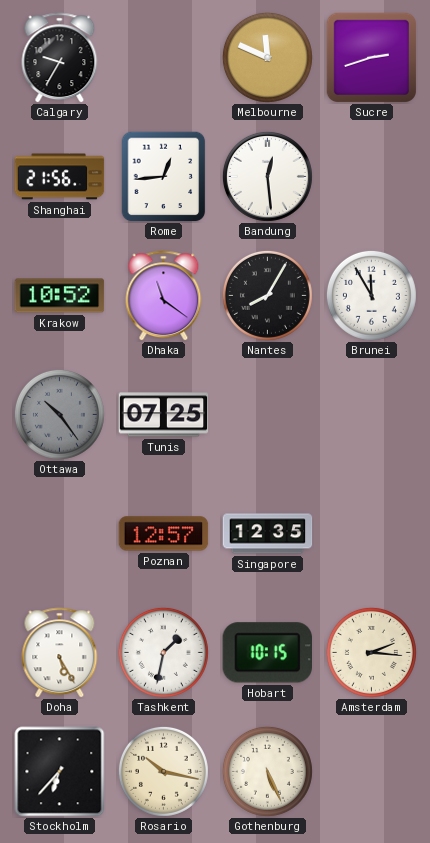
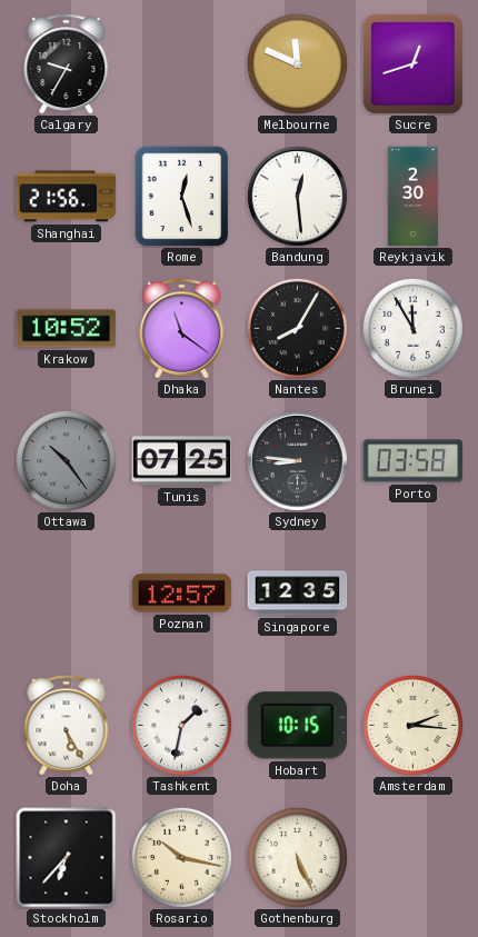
Sucre: 2:42 -> 12:42 (412, 63)
Rome: 12:44 -> 12:27 (182, 197)
Reykjavik: none -> 2:30 (414, 197)
Sydney: none -> 8:46 (297, 460)
Porto: none -> 03:58 (414, 461)
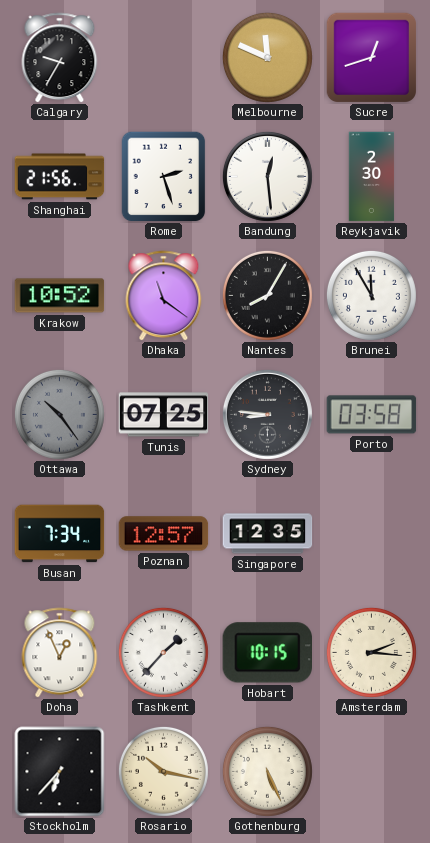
Rome: 12:27 -> 2:27 (164, 177)
Busan: none -> 7:34 (60, 534)
Doha: 5:25 -> 12:56 (60, 653)
Tashkent: 1:32 -> 1:37 (163, 652)
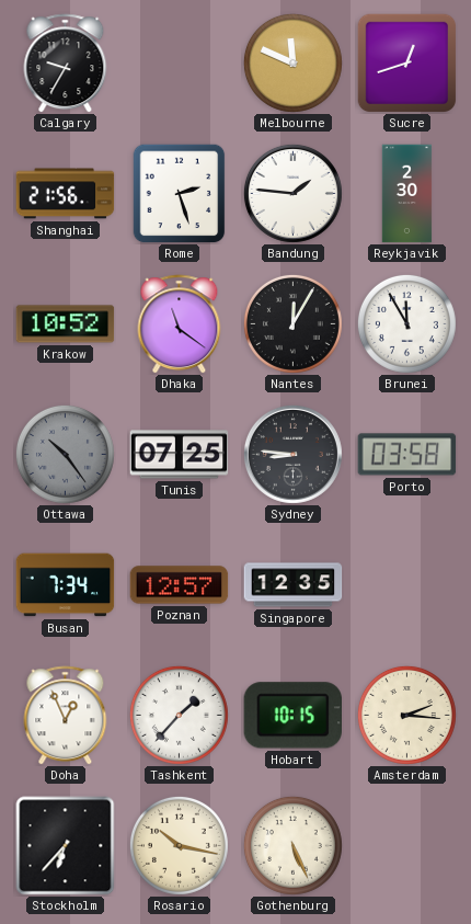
Bandung: 12:29 -> 1:46 (292, 193)
Nantes: 8:05 -> 12:05 (292, 323)
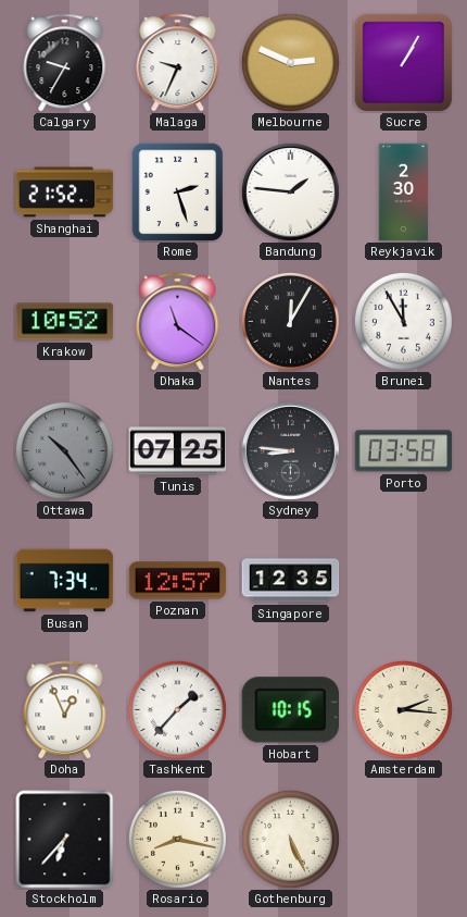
Malaga: none -> 9:34 (178, 63)
Melbourne: 11:49 -> 2:49 (290, 62)
Sucre: 12:42 -> 1:05 (403, 62)
Shanghai: 21:56 -> 21:52 (65, 193)
Rosario: 10:17 -> 8:17 (177, 839)
